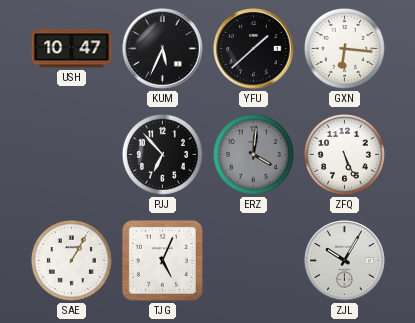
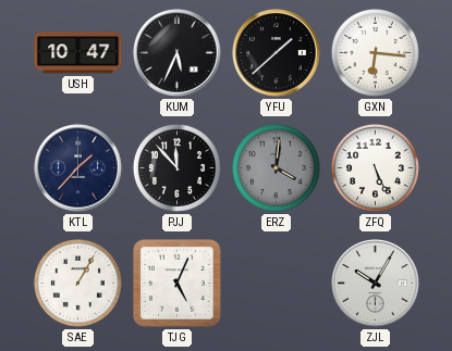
KTL: none -> 1:37 (78, 168)
PJJ: 6:53 -> 11:53 (176, 167)
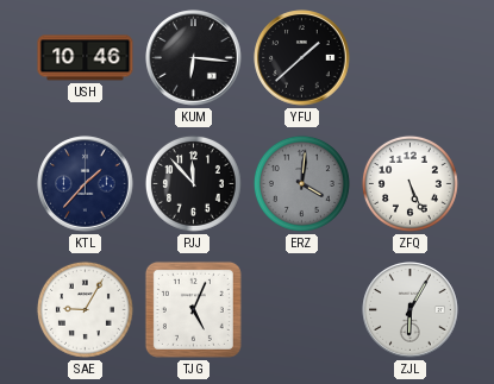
USH: 10:47 -> 10:46 (86, 58)
KUM: 5:34 -> 6:16 (194, 58)
GXN: 6:16 -> none (375, 52)
SAE: 1:05 -> 9:05 (85, 309)
ZJL: 10:05 -> 6:05 (411, 310)
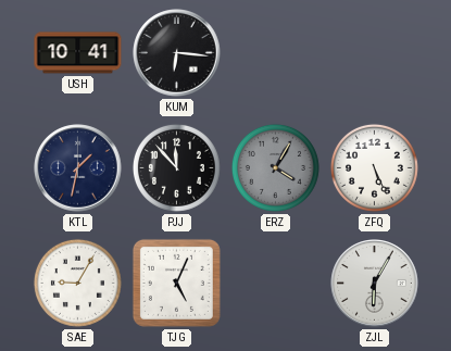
USH: 10:46 -> 10:41 (78, 53)
YFU: 1:38 -> none (302, 58)
KTL: 1:37 -> 1:32 (78, 168)
ERZ: 4:01 -> 4:05 (275, 167)
